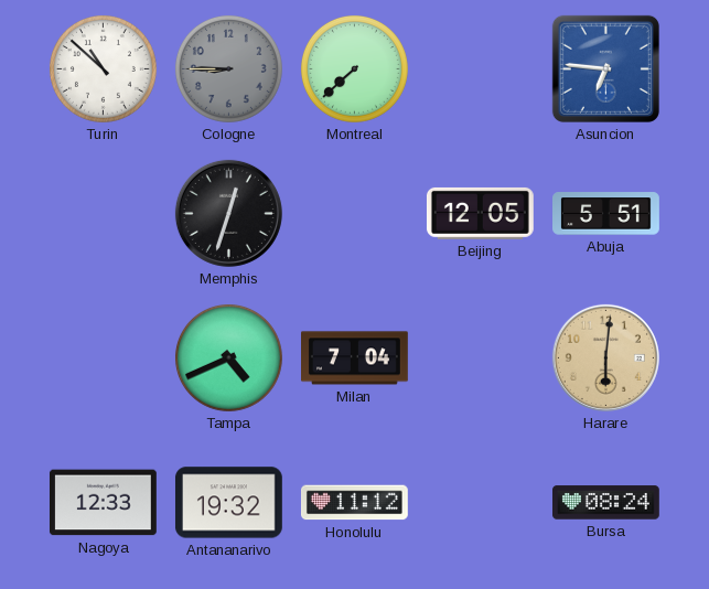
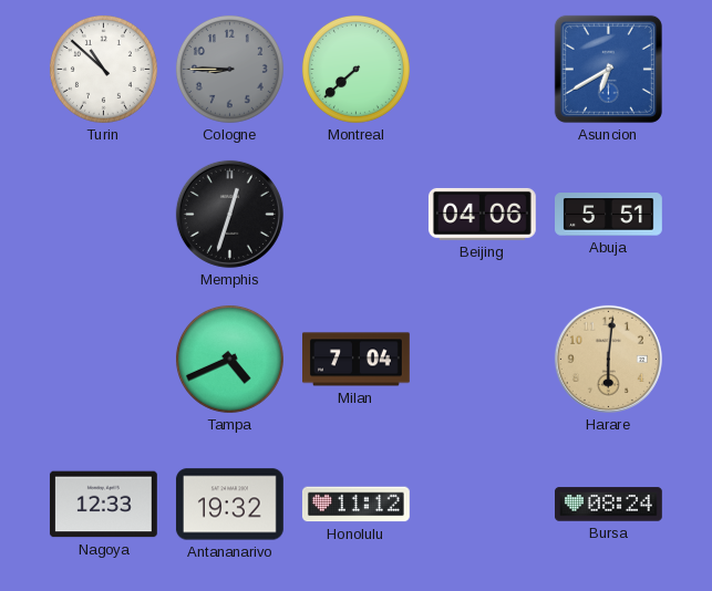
Asuncion: 6:46 -> 6:40 (608, 69)
Beijing: 12:05 -> 04:06 (482, 214)
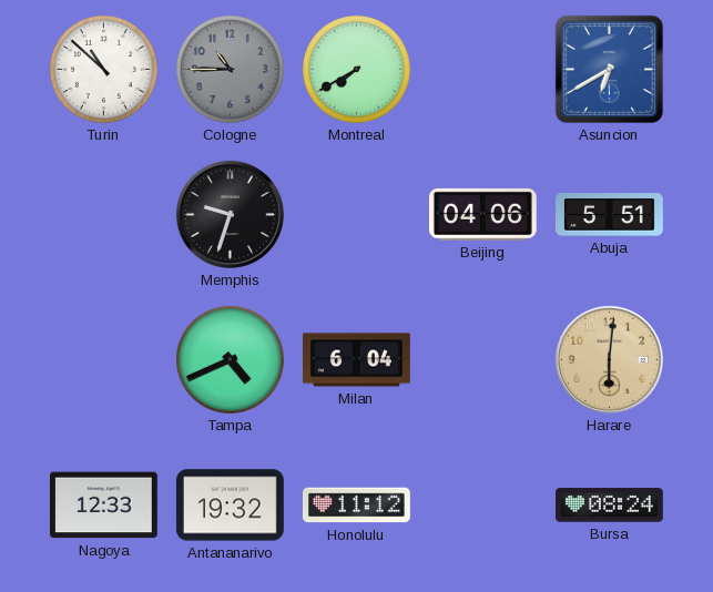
Cologne: 8:45 -> 10:45 (230, 69)
Montreal: 7:38 -> 7:40 (356, 69)
Memphis: 12:33 -> 9:33 (230, 214)
Milan: 7:04 -> 6:04 (357, 360)
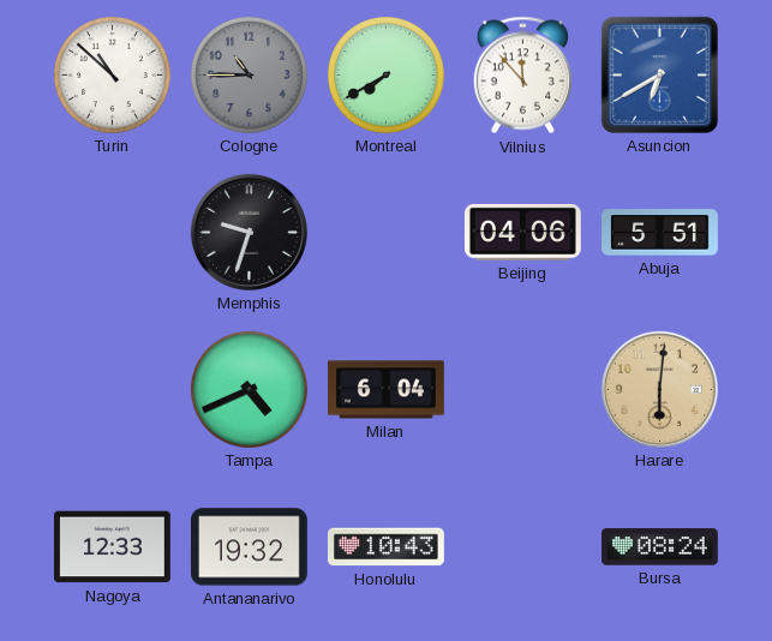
Vilnius: none -> 11:53 (522, 76)
Honolulu: 11:12 -> 10:43 (385, 547)
